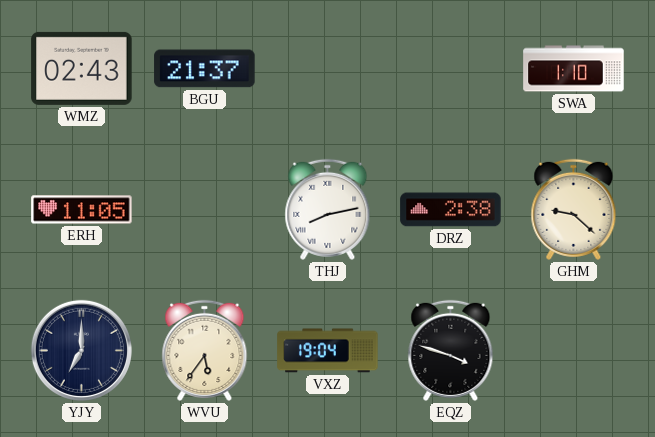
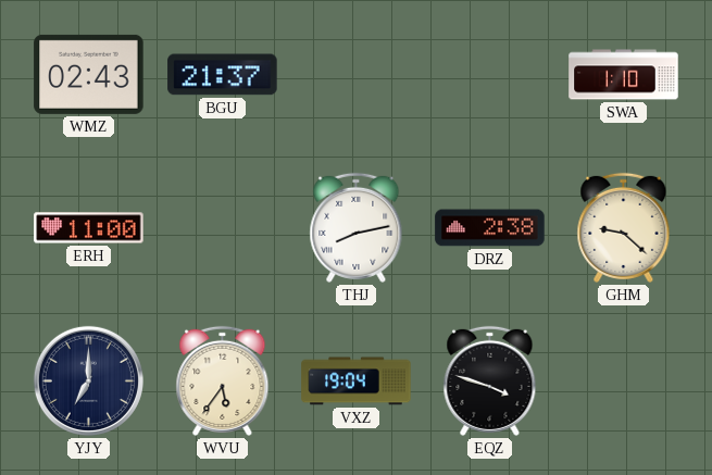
ERH: 11:05 -> 11:00 (89, 228)
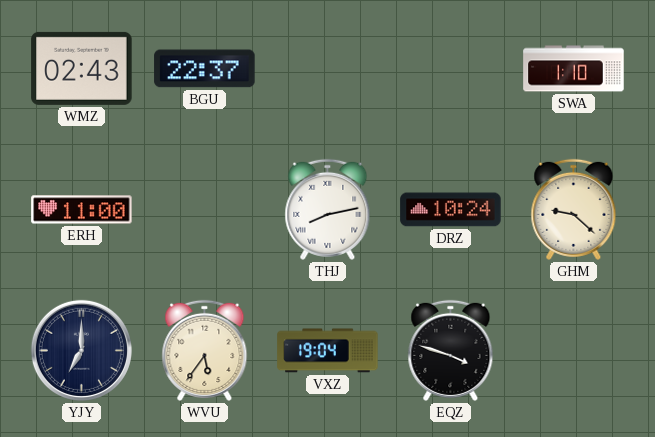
BGU: 21:37 -> 22:37 (205, 69)
DRZ: 2:38 -> 10:24 (451, 210)
